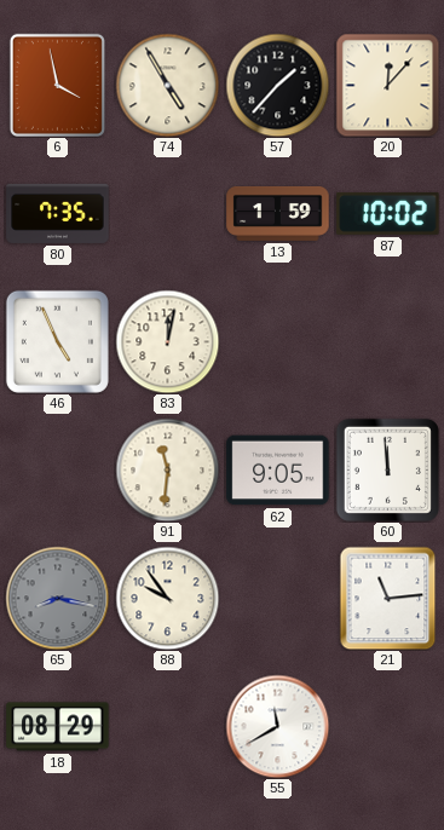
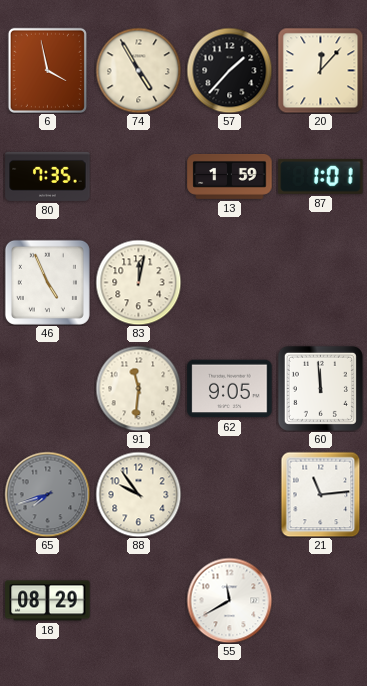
87: 10:02 -> 1:01 (321, 176)
65: 8:17 -> 7:42 (47, 494)
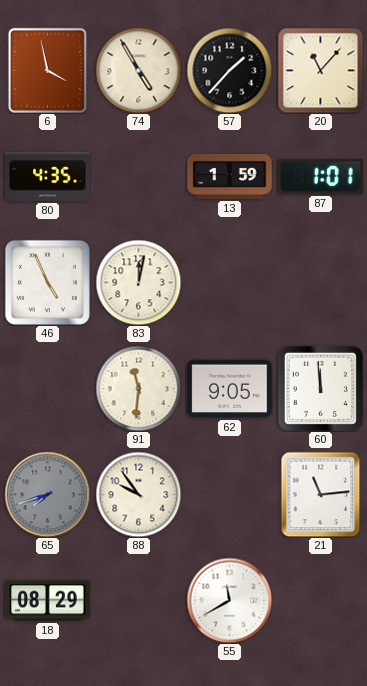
20: 12:07 -> 11:07 (320, 70)
80: 7:35 -> 4:35 (48, 176)
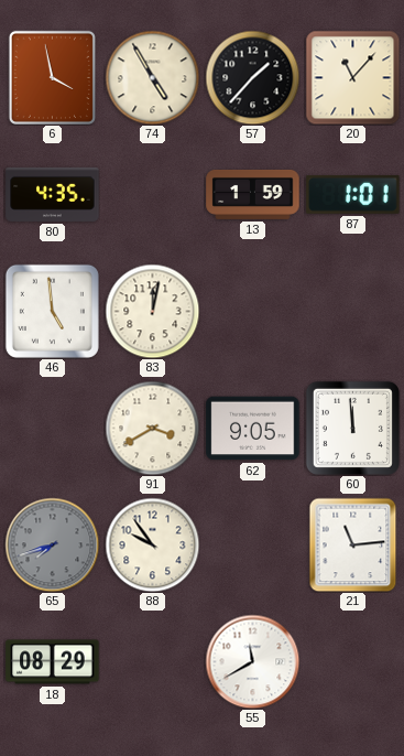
46: 4:56 -> 4:59 (52, 311)
91: 11:31 -> 3:40 (152, 428)
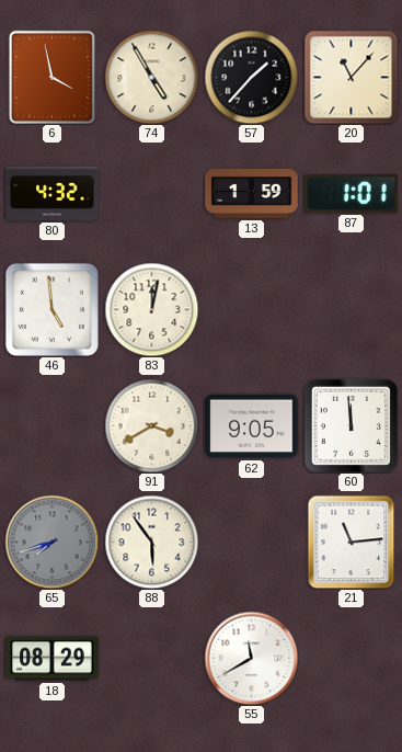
80: 4:35 -> 4:32 (53, 193)
88: 9:54 -> 5:54 (151, 542)
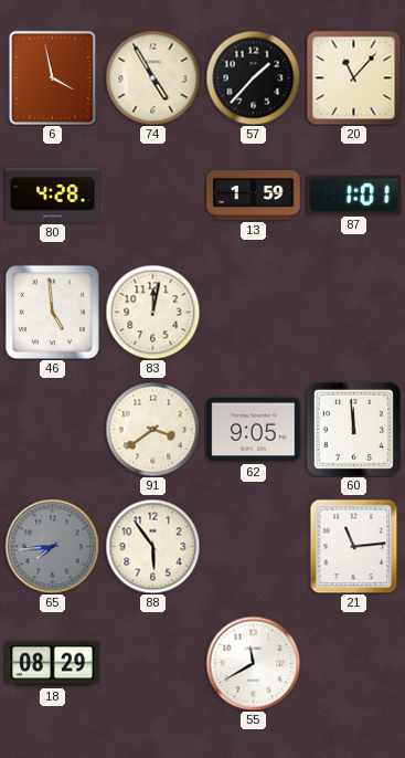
80: 4:32 -> 4:28 (53, 194)
91: 3:40 -> 3:39 (152, 429)
65: 7:42 -> 7:44 (52, 546)
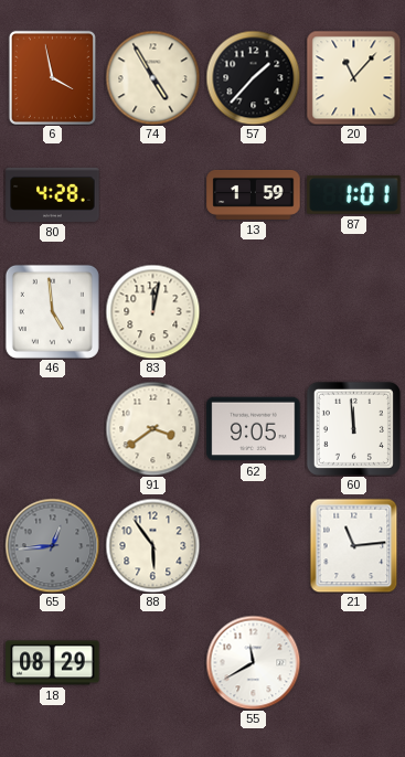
65: 7:44 -> 12:44 (52, 545)
